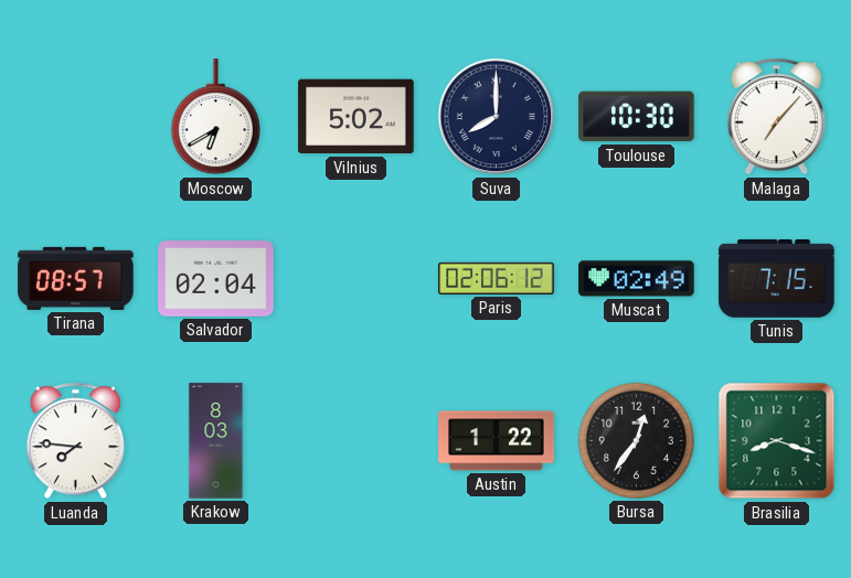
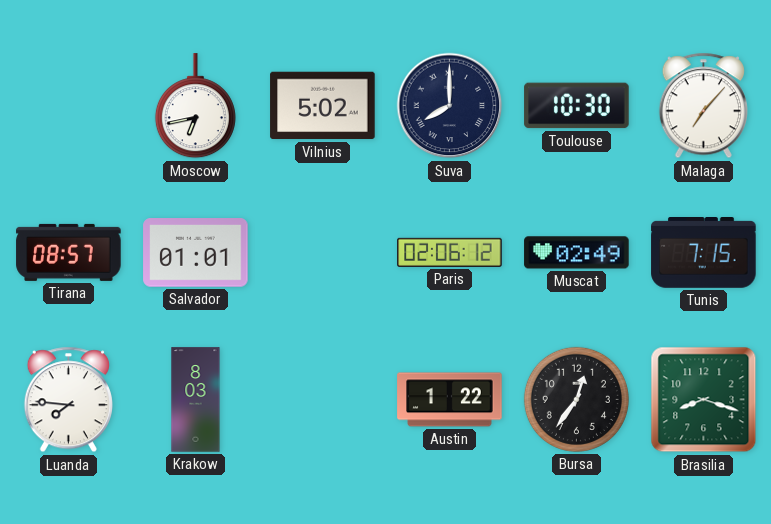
Moscow: 6:40 -> 6:43 (195, 106)
Salvador: 02:04 -> 01:01 (196, 253)
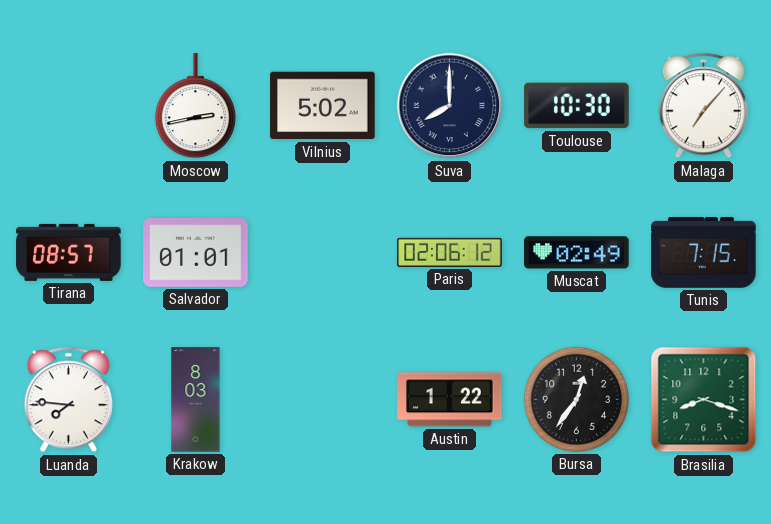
Moscow: 6:43 -> 2:43 (195, 106)
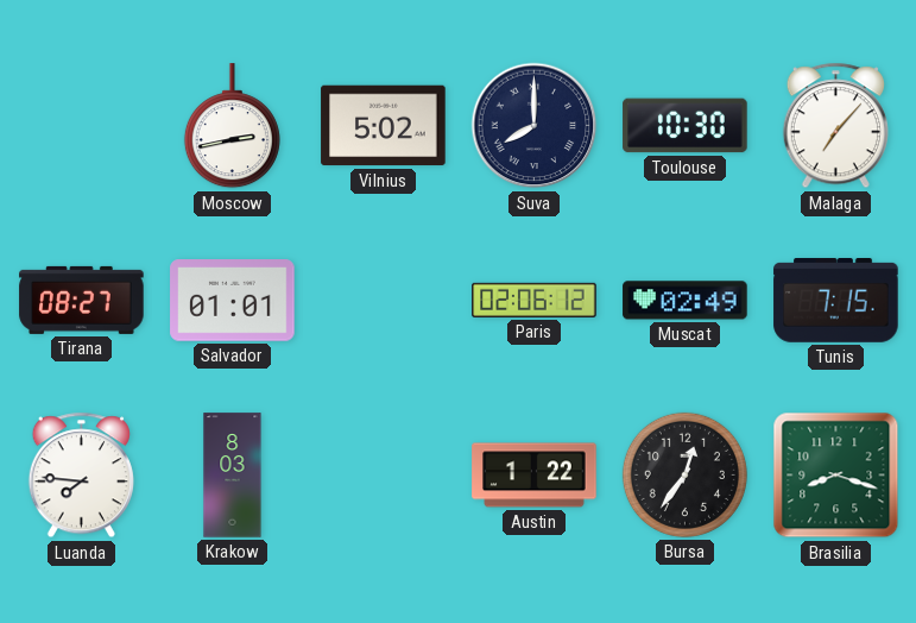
Tirana: 08:57 -> 08:27 (82, 300)
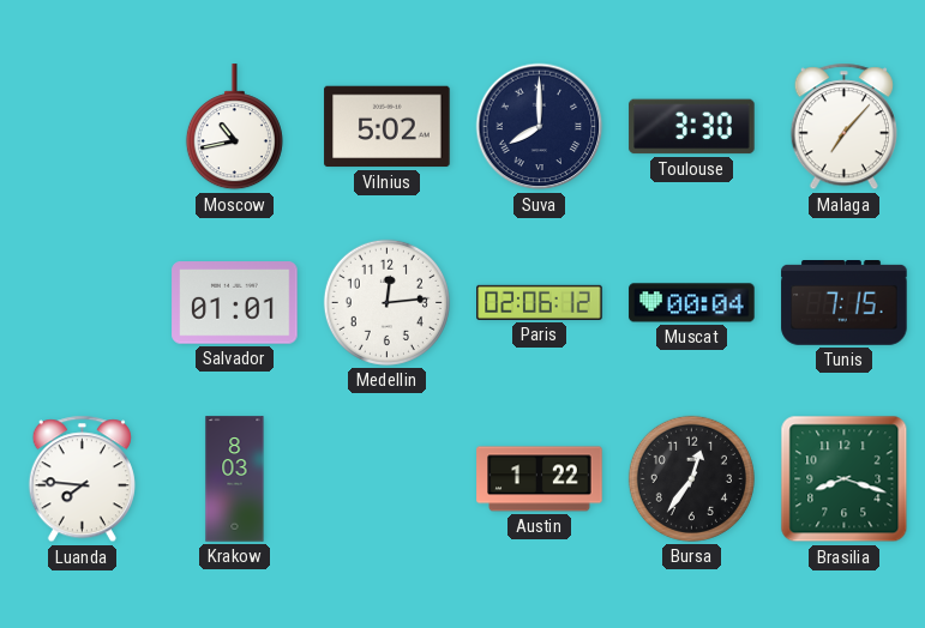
Moscow: 2:43 -> 10:43 (234, 127)
Toulouse: 10:30 -> 3:30 (692, 127)
Tirana: 08:27 -> none (82, 300)
Medellin: none -> 12:14 (386, 302)
Muscat: 02:49 -> 00:04 (692, 303)
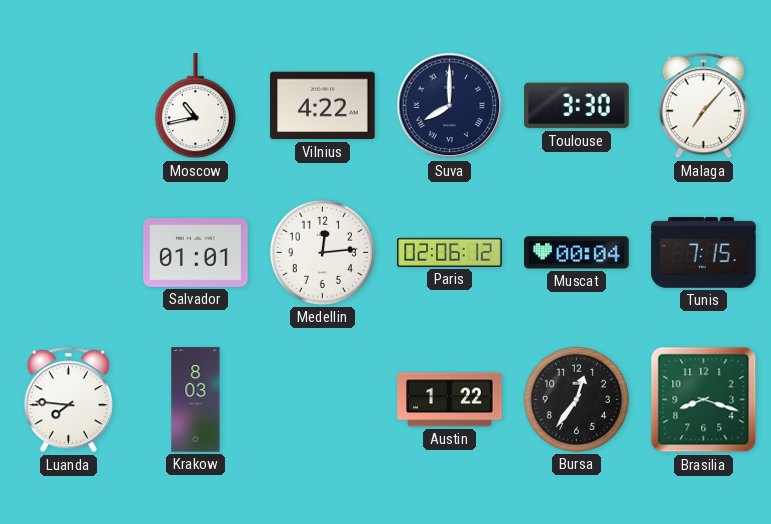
Vilnius: 5:02 -> 4:22 (323, 106)
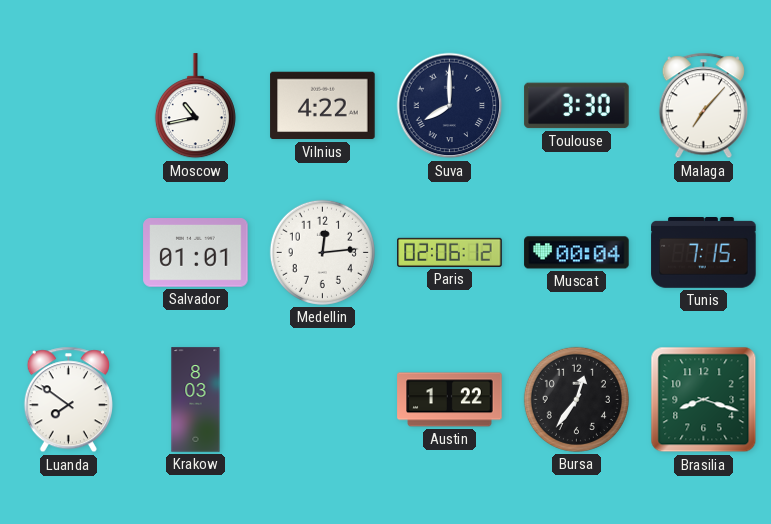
Luanda: 7:46 -> 7:51 (68, 400)
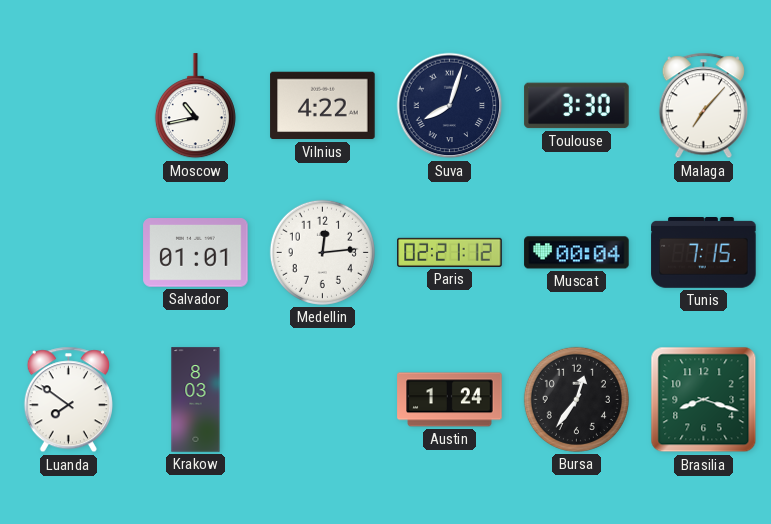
Suva: 8:00 -> 8:03 (450, 106)
Paris: 02:06 -> 02:21 (450, 252)
Austin: 1:22 -> 1:24 (450, 400)
